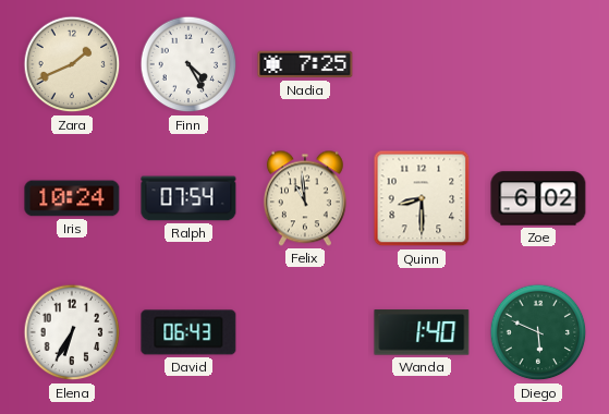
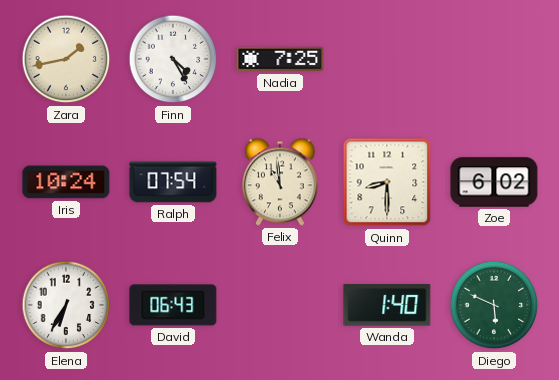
Zara: 1:41 -> 1:43 (66, 59)
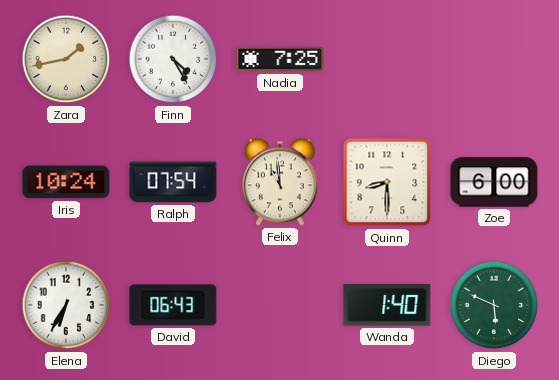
Zoe: 6:02 -> 6:00 (494, 182)
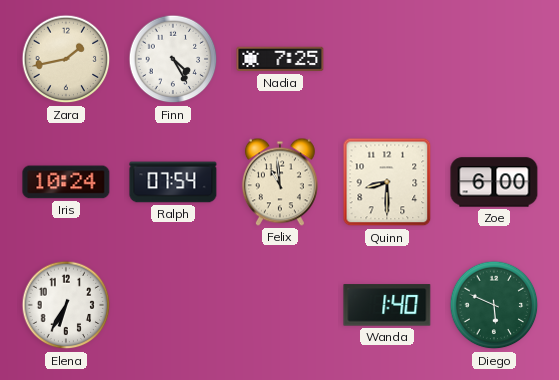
David: 06:43 -> none (173, 305)
